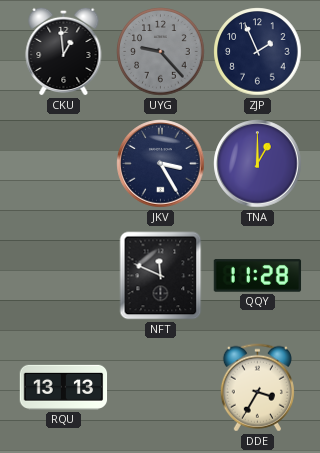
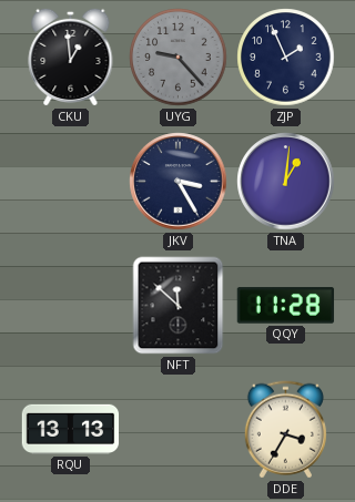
TNA: 1:00 -> 1:01 (286, 182)
NFT: 11:49 -> 11:52 (179, 306)
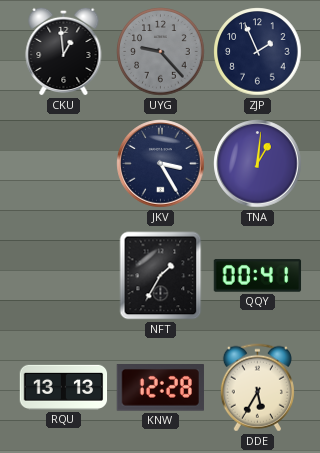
NFT: 11:52 -> 1:35 (161, 276)
QQY: 11:28 -> 00:41 (258, 276)
KNW: none -> 12:28 (160, 388)
DDE: 3:35 -> 5:35 (257, 388)
